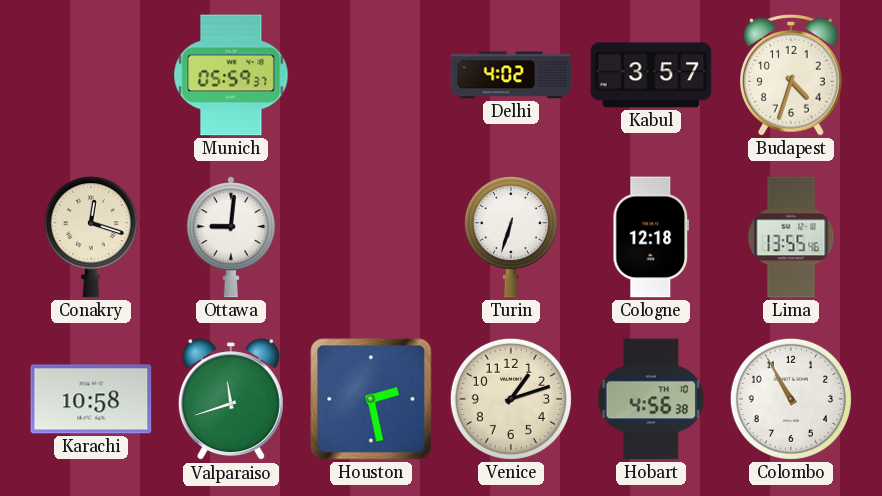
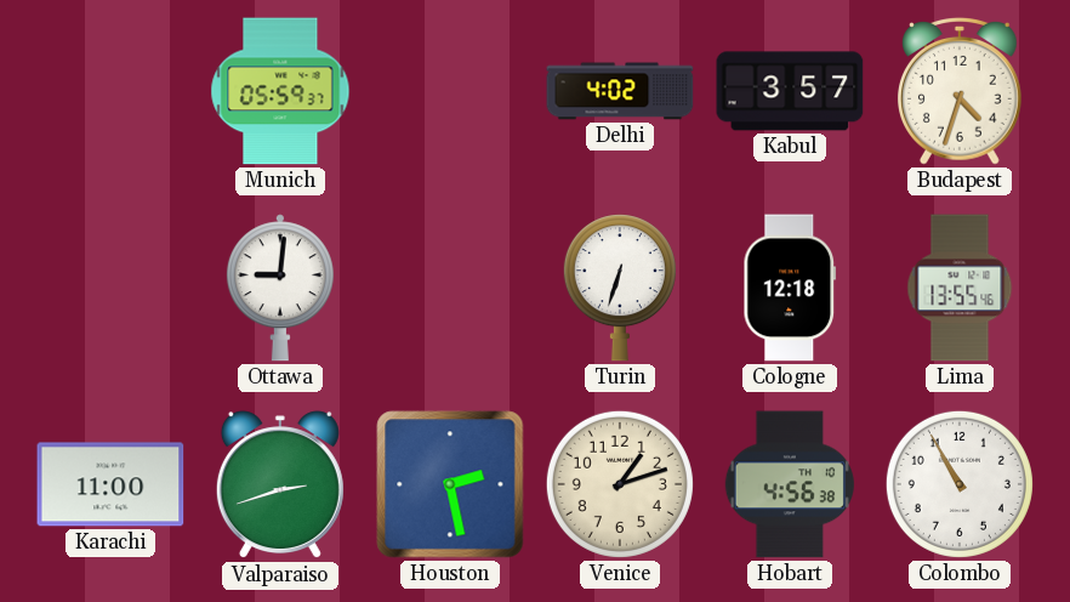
Conakry: 12:18 -> none (91, 237)
Karachi: 10:58 -> 11:00 (110, 484)
Valparaiso: 11:42 -> 2:42 (280, 485)
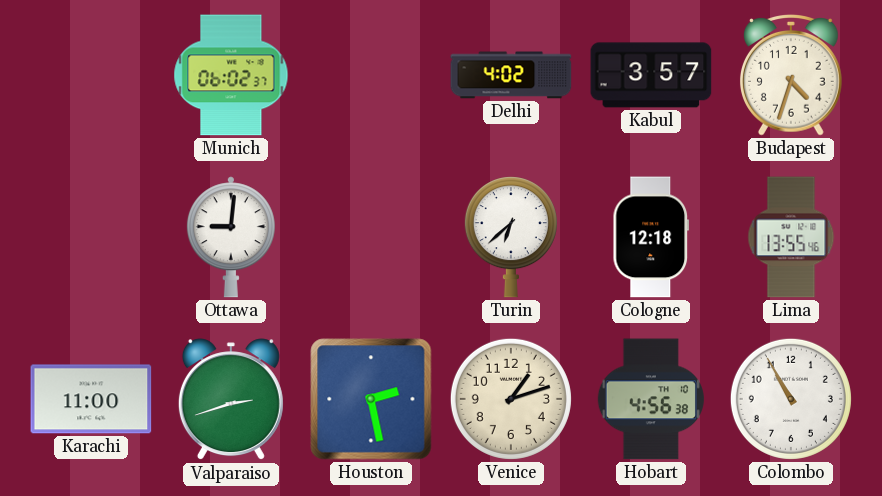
Munich: 05:59 -> 06:02 (231, 75)
Turin: 6:33 -> 6:38 (511, 237)
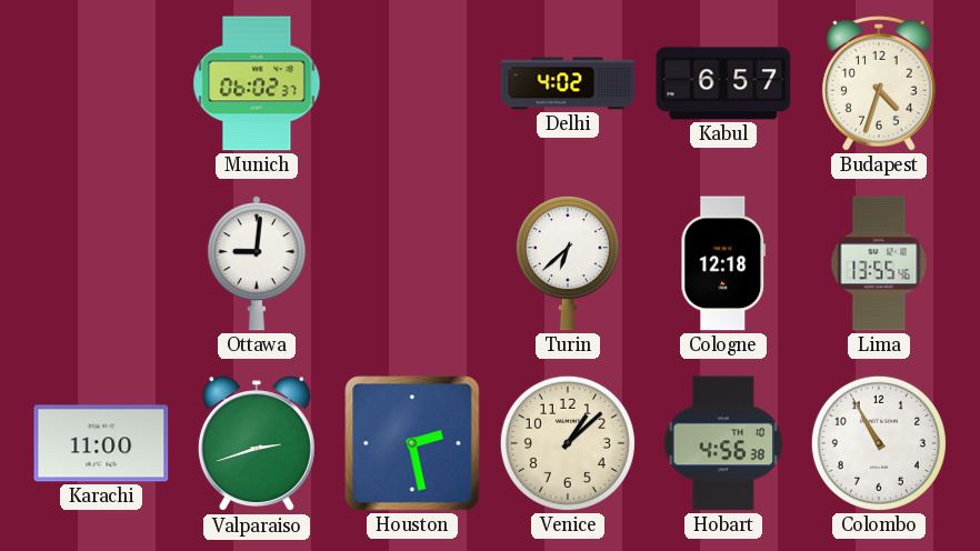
Kabul: 3:57 -> 6:57 (723, 83)
Venice: 1:12 -> 1:08 (568, 443)
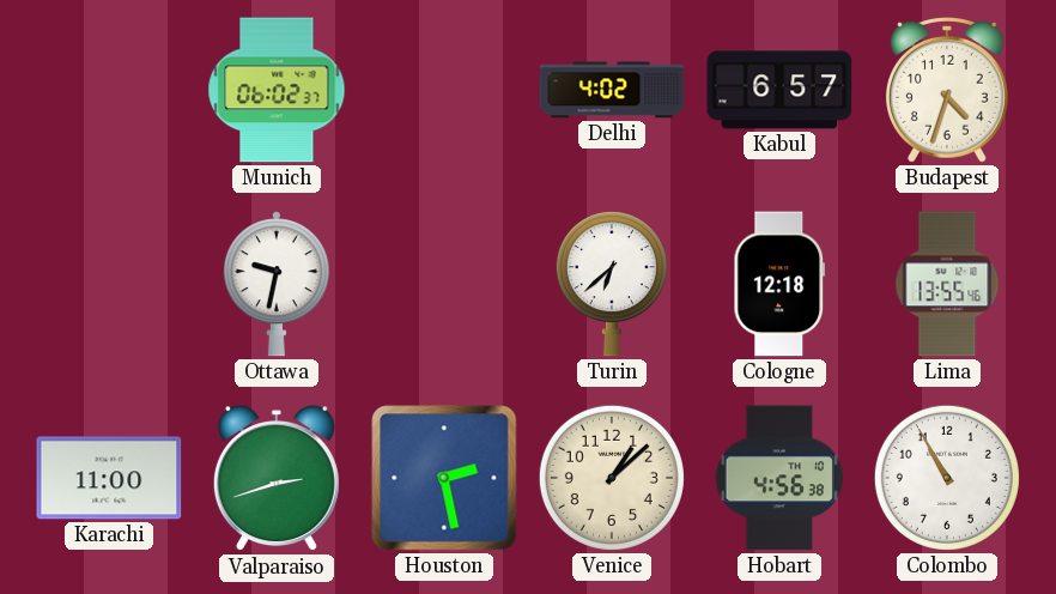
Ottawa: 9:01 -> 9:32 (277, 284)
